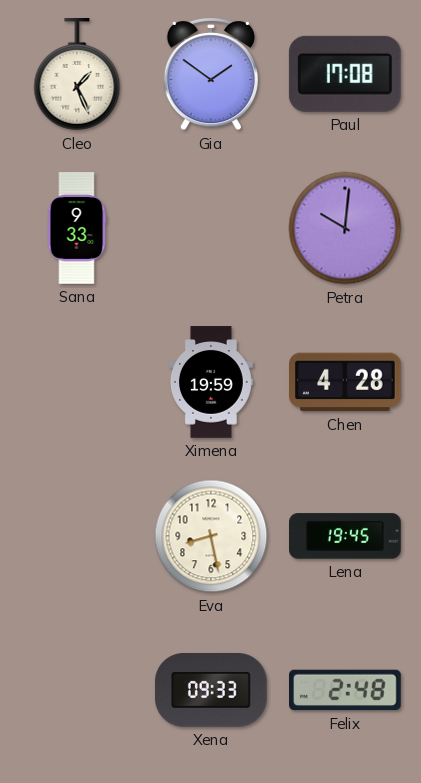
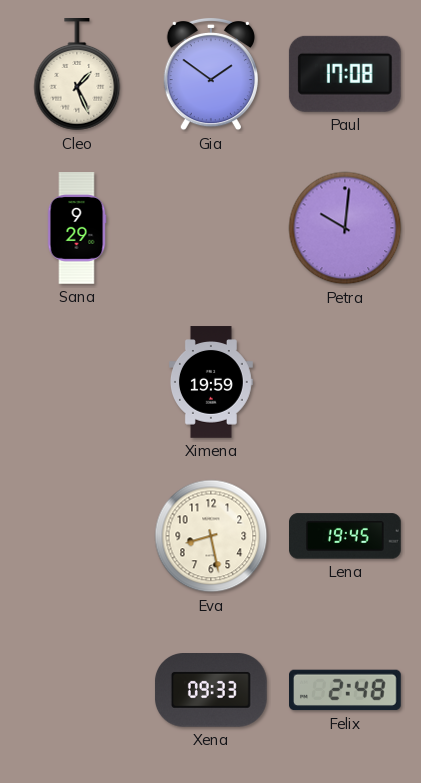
Sana: 9:33 -> 9:29 (77, 228)
Chen: 4:28 -> none (346, 382)
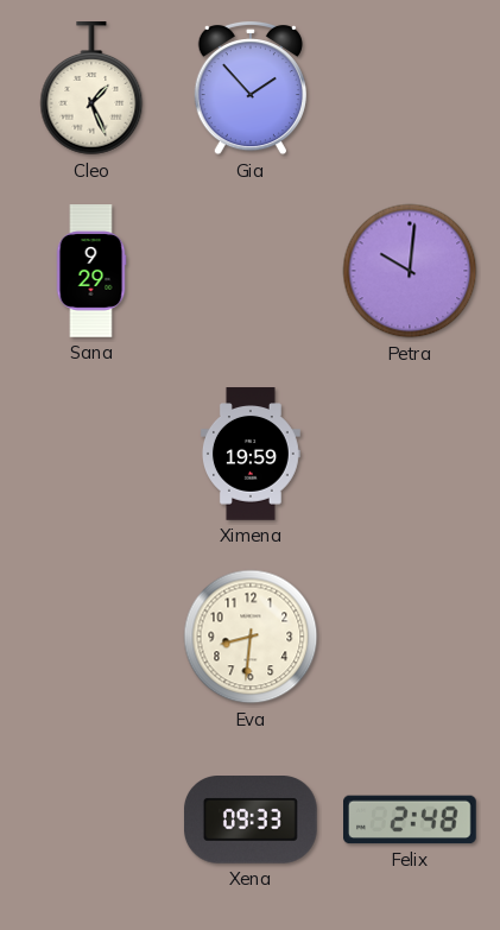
Gia: 1:51 -> 1:53 (251, 88)
Paul: 17:08 -> none (345, 74)
Eva: 8:28 -> 8:31 (251, 637)
Lena: 19:45 -> none (346, 536)
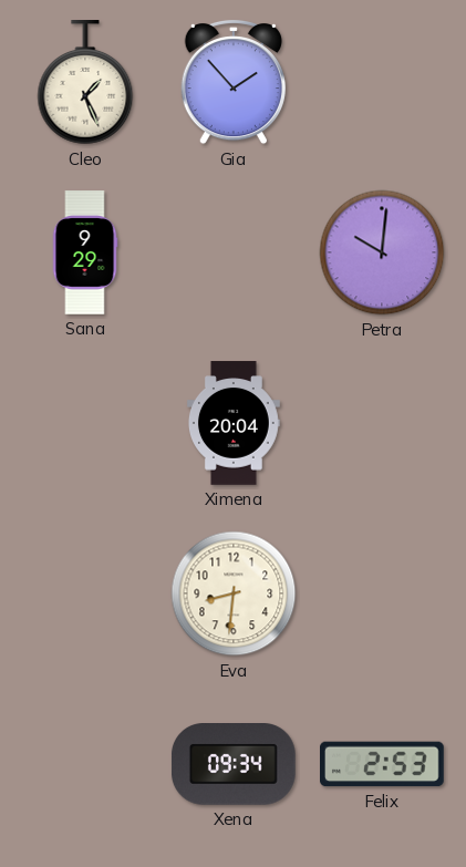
Ximena: 19:59 -> 20:04 (234, 423)
Xena: 09:33 -> 09:34 (234, 765)
Felix: 2:48 -> 2:53 (383, 764)
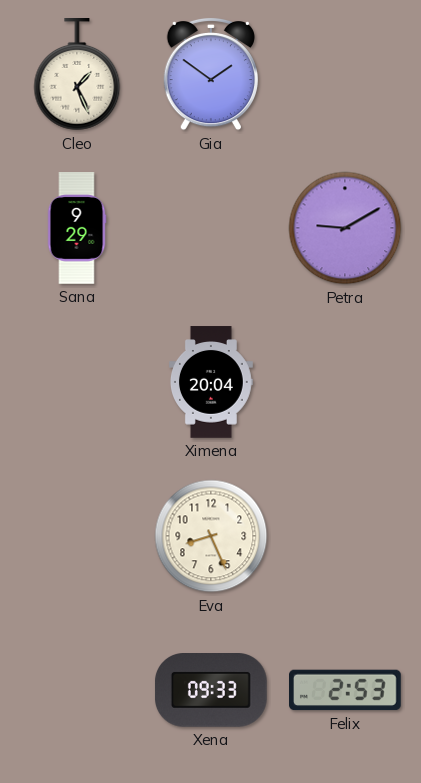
Gia: 1:53 -> 1:51 (211, 74)
Petra: 10:01 -> 9:10 (345, 228)
Eva: 8:31 -> 8:26 (211, 536)
Xena: 09:34 -> 09:33 (211, 691)
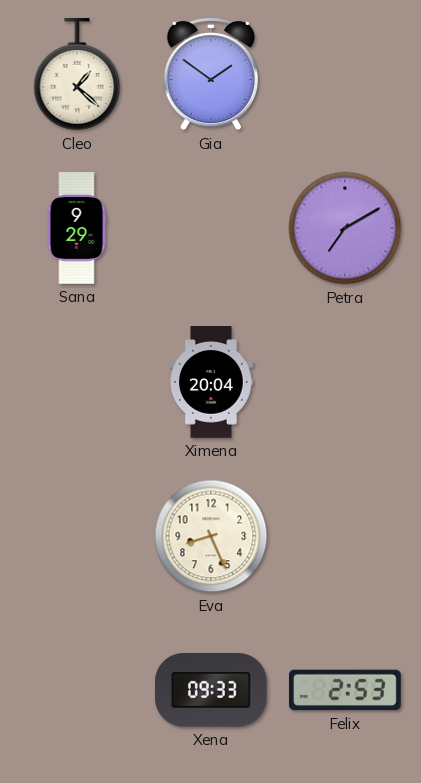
Cleo: 1:26 -> 1:22 (77, 75)
Petra: 9:10 -> 7:10 (345, 228)
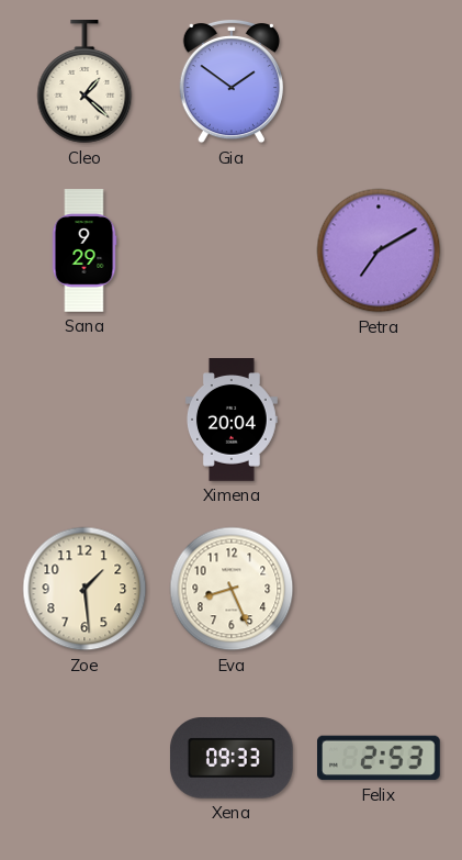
Zoe: none -> 1:29 (84, 589)
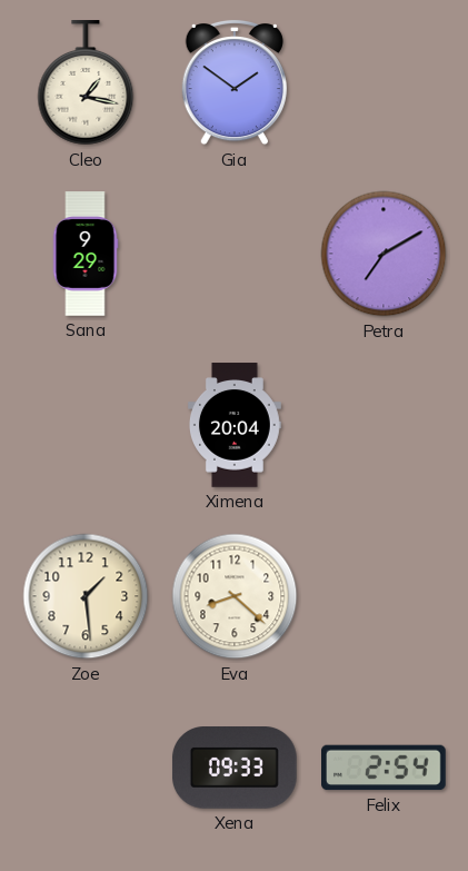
Cleo: 1:22 -> 1:17 (86, 83)
Eva: 8:26 -> 8:22 (235, 596)
Felix: 2:53 -> 2:54 (385, 768)
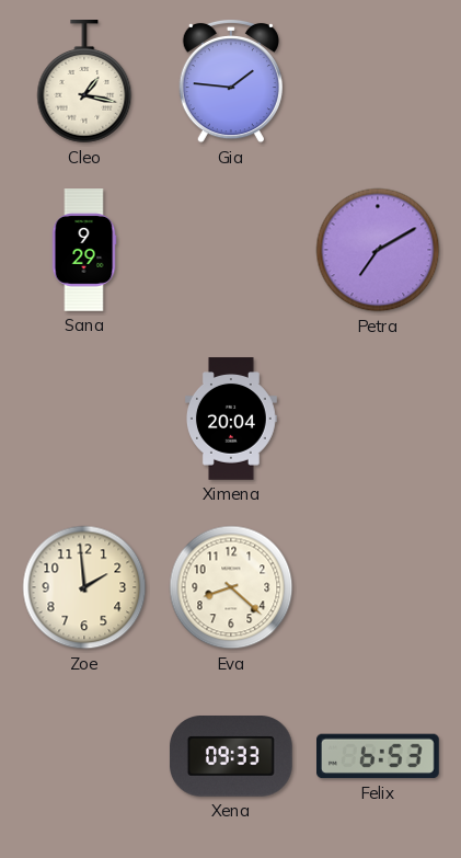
Gia: 1:51 -> 1:46 (231, 81)
Zoe: 1:29 -> 1:59 (84, 587)
Felix: 2:54 -> 6:53 (379, 756)
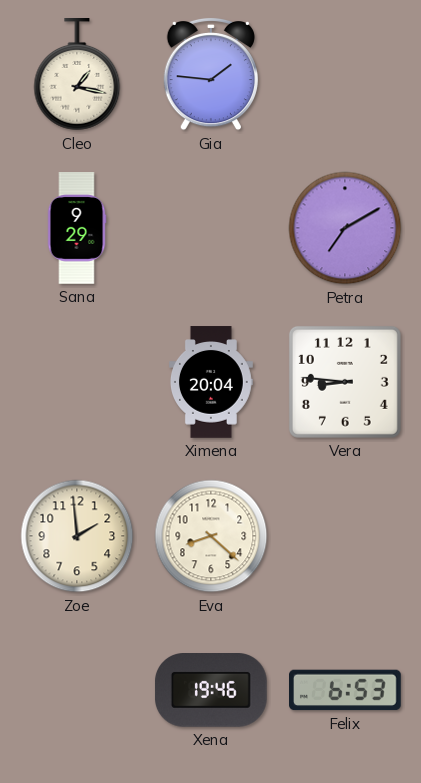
Vera: none -> 8:46 (345, 382)
Xena: 09:33 -> 19:46 (211, 691)
